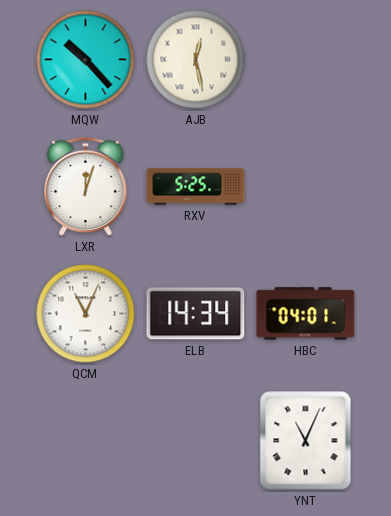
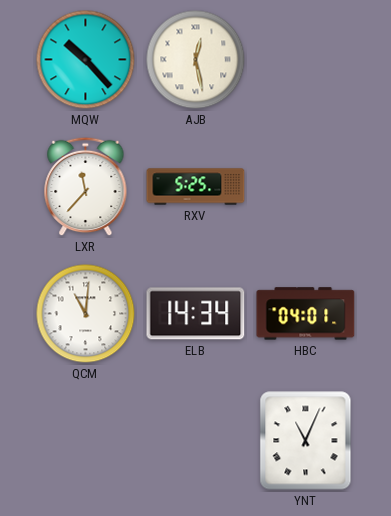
LXR: 12:03 -> 11:37 (86, 187)
QCM: 11:04 -> 11:01 (86, 314)
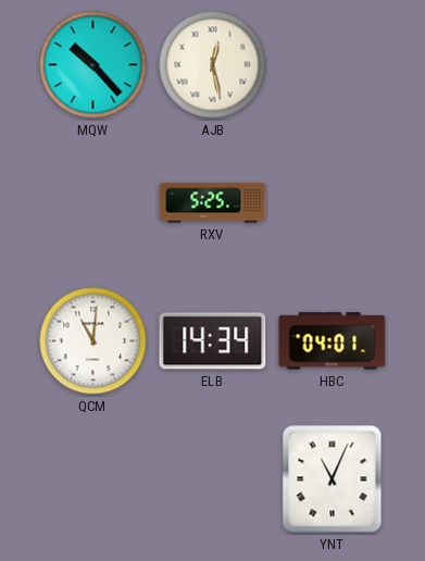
LXR: 11:37 -> none (86, 187)
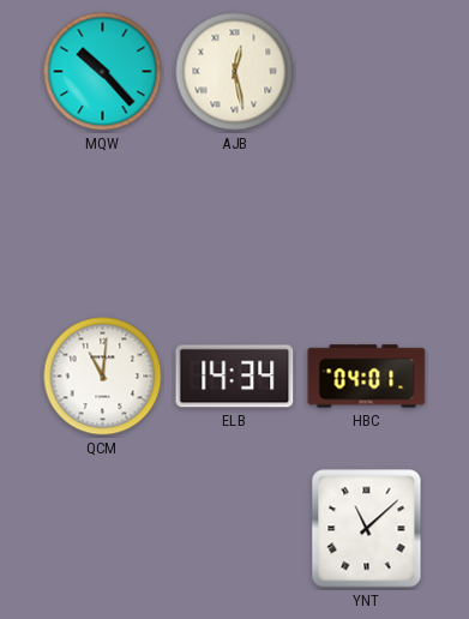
RXV: 5:25 -> none (213, 203)
YNT: 11:04 -> 11:08 (367, 529)
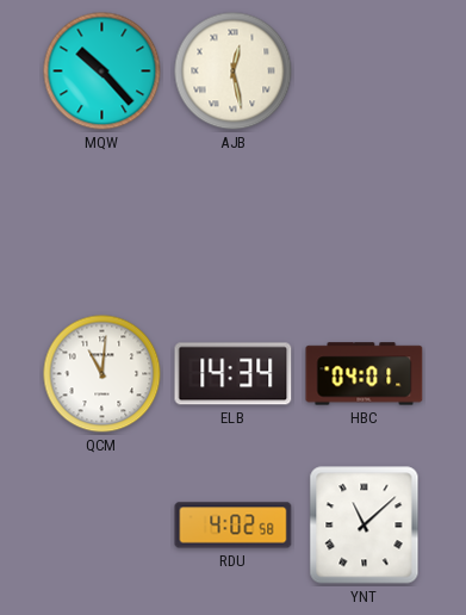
RDU: none -> 4:02 (234, 526)
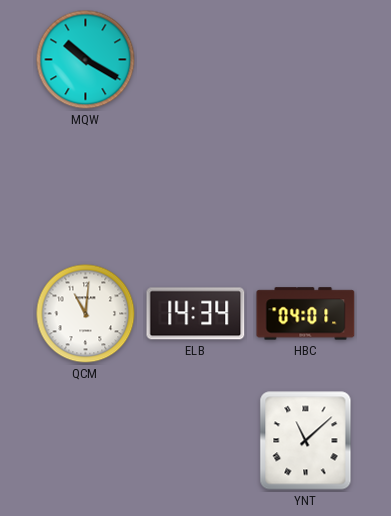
MQW: 10:23 -> 10:20 (86, 60)
AJB: 12:28 -> none (234, 72)
RDU: 4:02 -> none (234, 526)
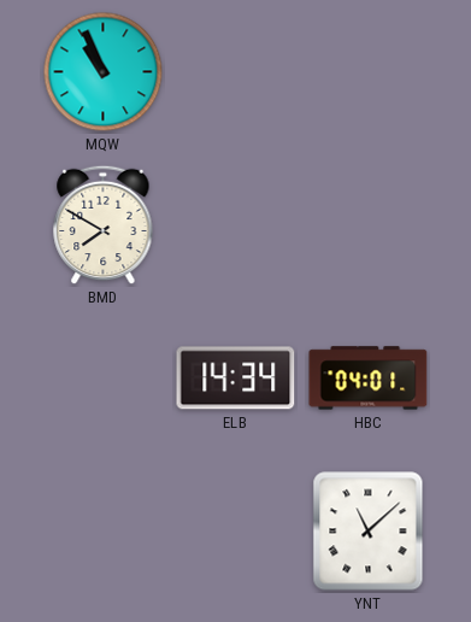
MQW: 10:20 -> 10:56 (104, 72)
BMD: none -> 7:50 (104, 225)
QCM: 11:01 -> none (86, 314)
